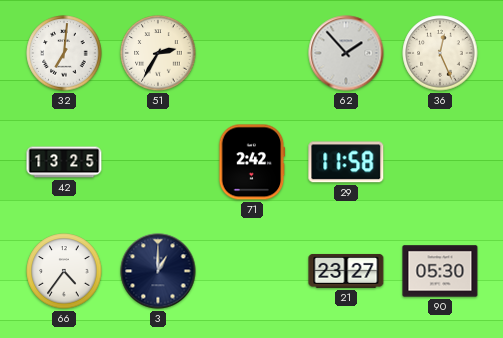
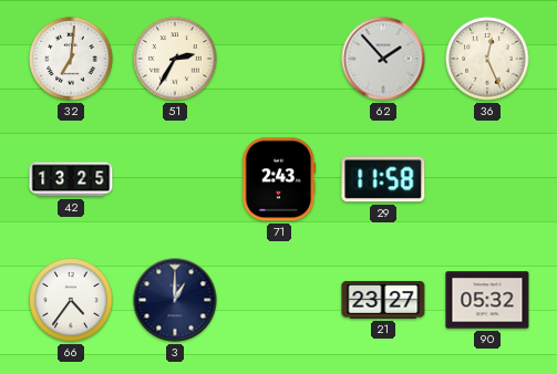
71: 2:42 -> 2:43 (279, 179)
90: 05:30 -> 05:32 (487, 300)
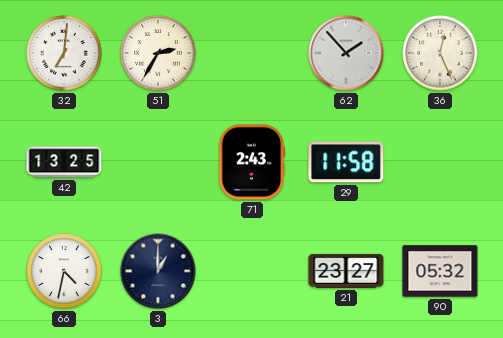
66: 4:36 -> 4:32 (64, 271)
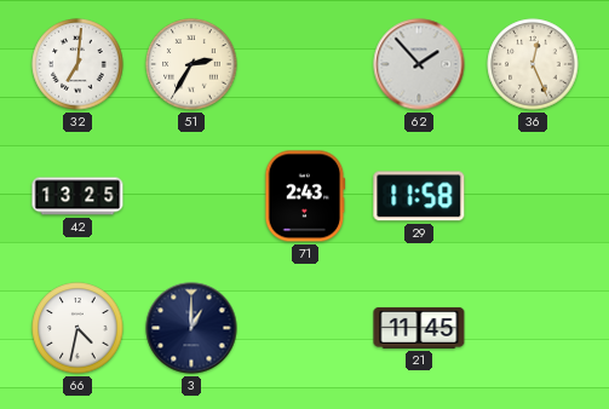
21: 23:27 -> 11:45 (419, 328)
90: 05:32 -> none (440, 271)
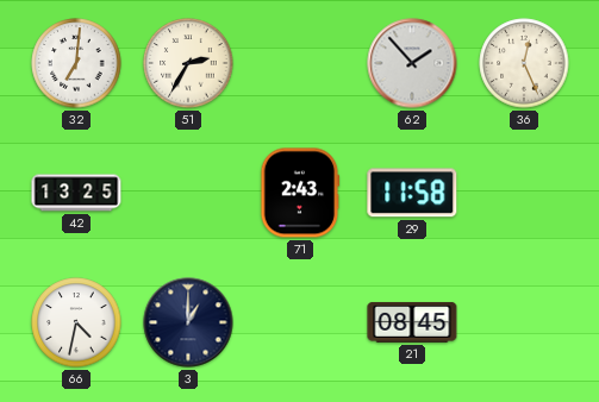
21: 11:45 -> 08:45 (412, 322)
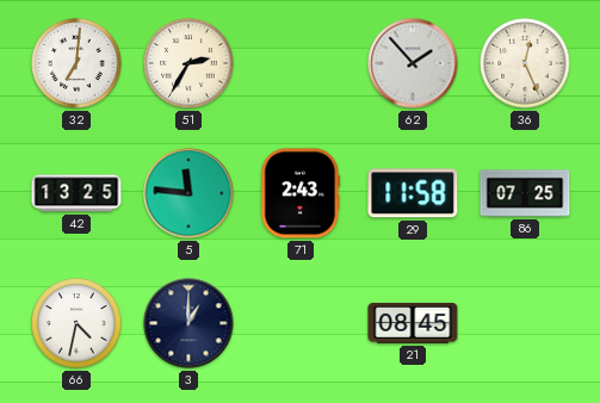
5: none -> 11:46 (188, 193)
86: none -> 07:25 (525, 193)
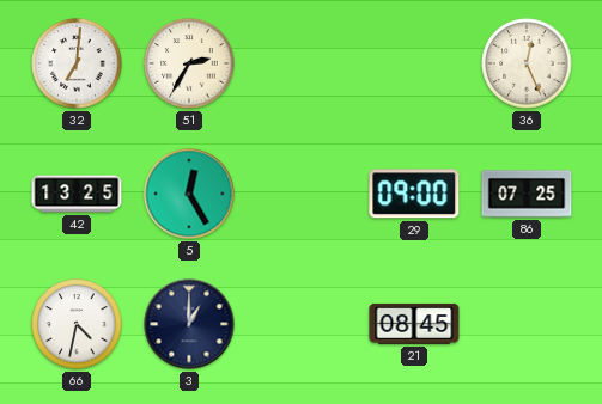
62: 1:53 -> none (413, 63)
5: 11:46 -> 12:25 (189, 194)
71: 2:43 -> none (301, 193)
29: 11:58 -> 09:00 (414, 194)
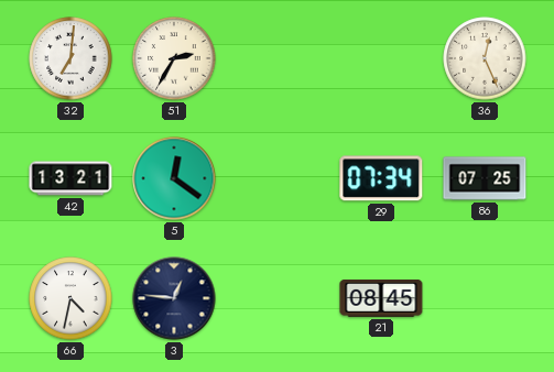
42: 13:25 -> 13:21 (70, 178)
5: 12:25 -> 12:21 (174, 178)
29: 09:00 -> 07:34 (381, 178)
3: 1:00 -> 12:46 (174, 298)
